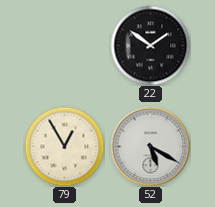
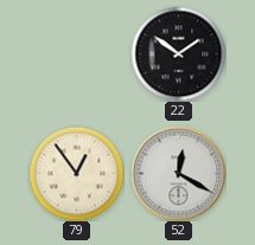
79: 12:55 -> 12:54 (76, 173)
52: 5:20 -> 12:20 (178, 173)
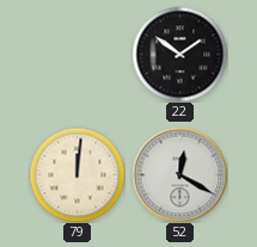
79: 12:54 -> 12:01 (77, 174)
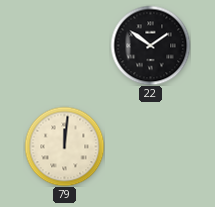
52: 12:20 -> none (179, 174)
